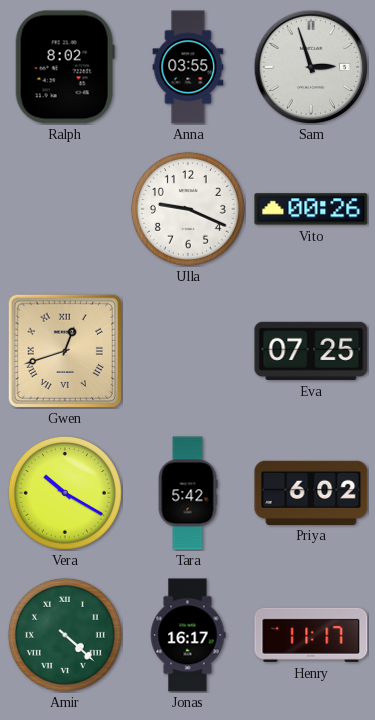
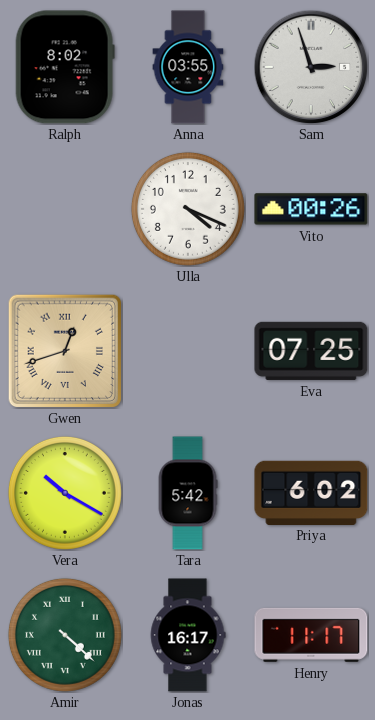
Ulla: 9:19 -> 4:19 (188, 209)
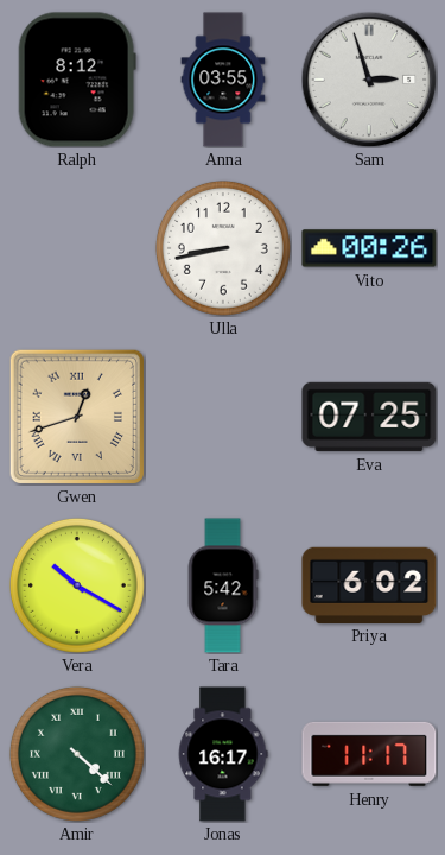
Ralph: 8:02 -> 8:12 (77, 80)
Ulla: 4:19 -> 8:43 (223, 248)
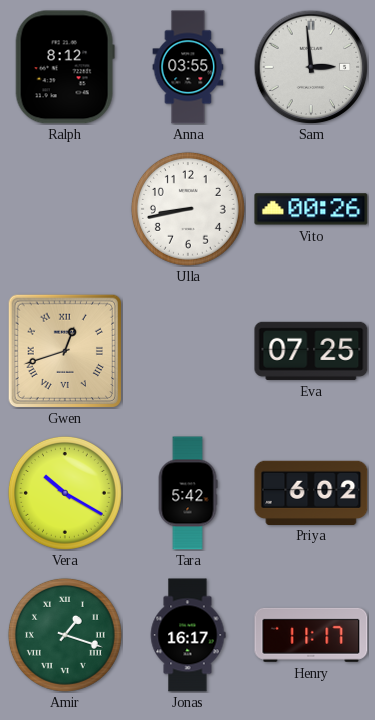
Sam: 2:57 -> 2:59 (311, 67)
Amir: 4:22 -> 1:18 (65, 635)
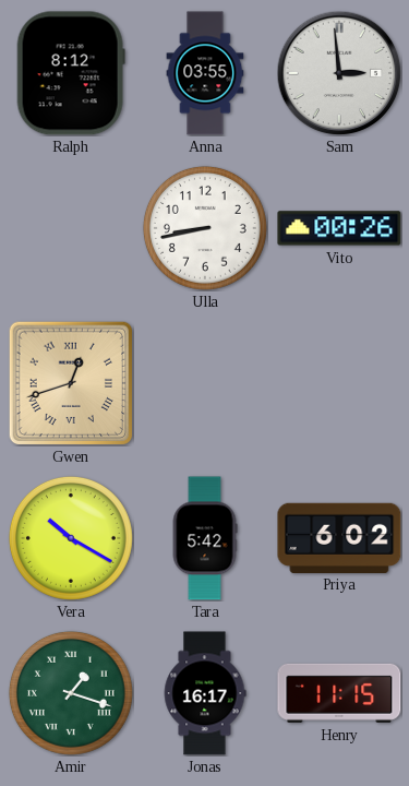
Eva: 07:25 -> none (311, 351)
Henry: 11:17 -> 11:15 (339, 693)
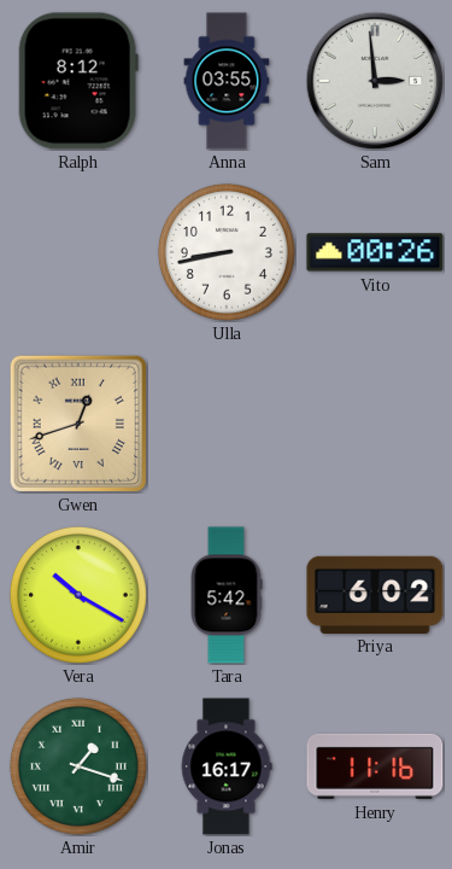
Henry: 11:15 -> 11:16 (375, 766)
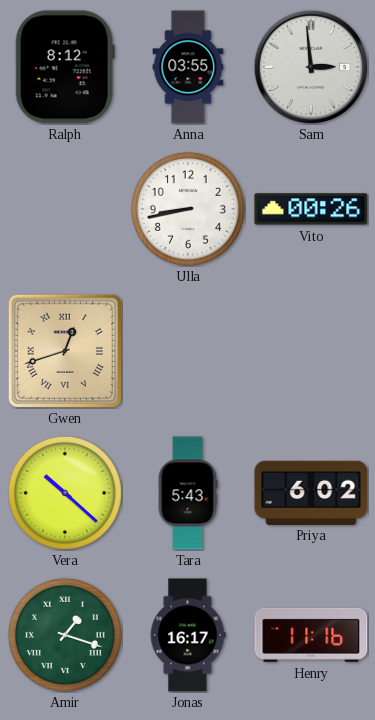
Vera: 10:20 -> 10:22 (65, 493)
Tara: 5:42 -> 5:43 (188, 493)
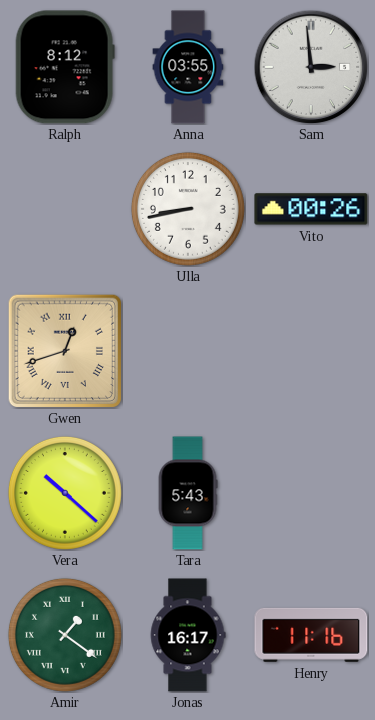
Priya: 6:02 -> none (311, 492)
Amir: 1:18 -> 1:21 (65, 635)
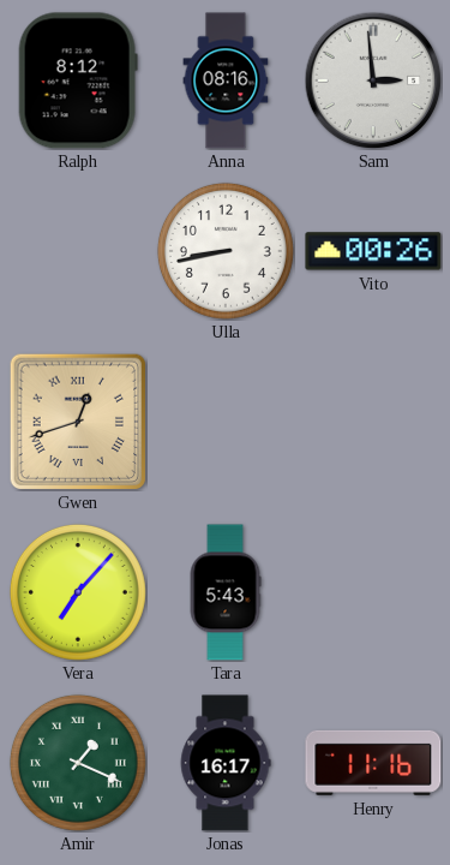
Anna: 03:55 -> 08:16 (226, 80)
Vera: 10:22 -> 7:07 (78, 592)
Amir: 1:21 -> 1:19 (78, 763)
